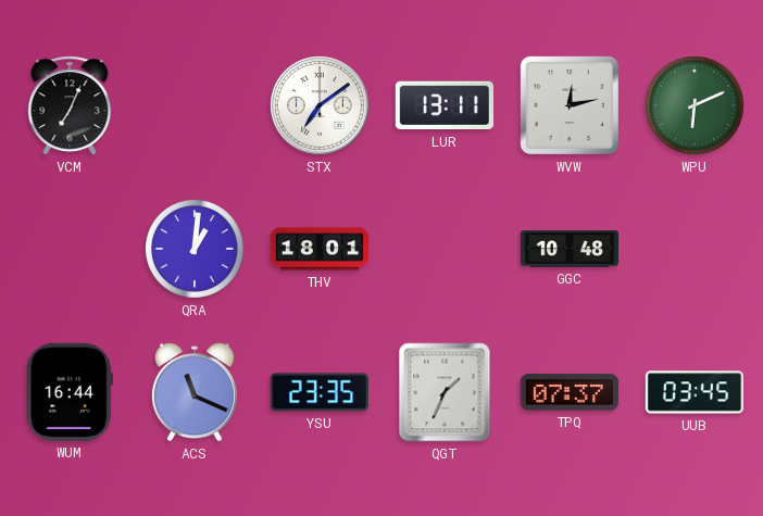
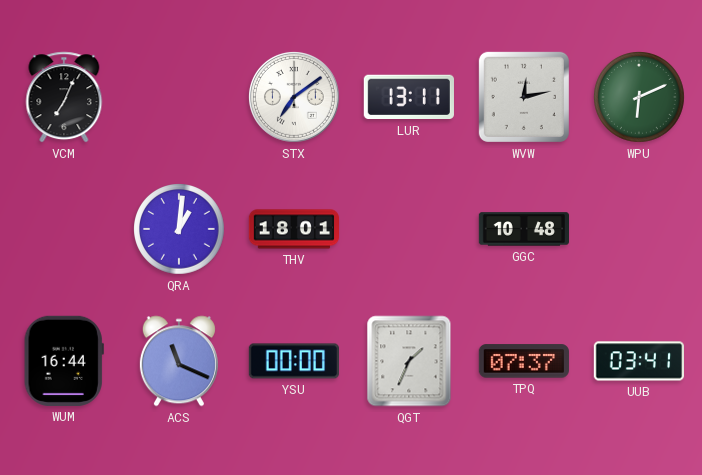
YSU: 23:35 -> 00:00 (293, 361)
UUB: 03:45 -> 03:41 (638, 361)
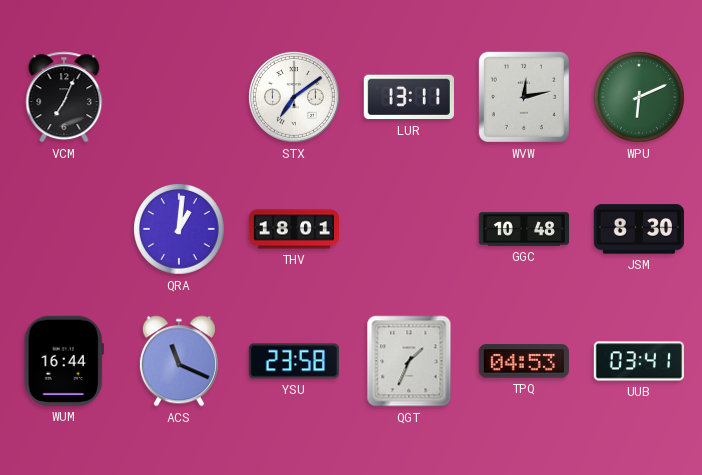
JSM: none -> 8:30 (638, 229)
YSU: 00:00 -> 23:58 (293, 361)
TPQ: 07:37 -> 04:53 (524, 361)
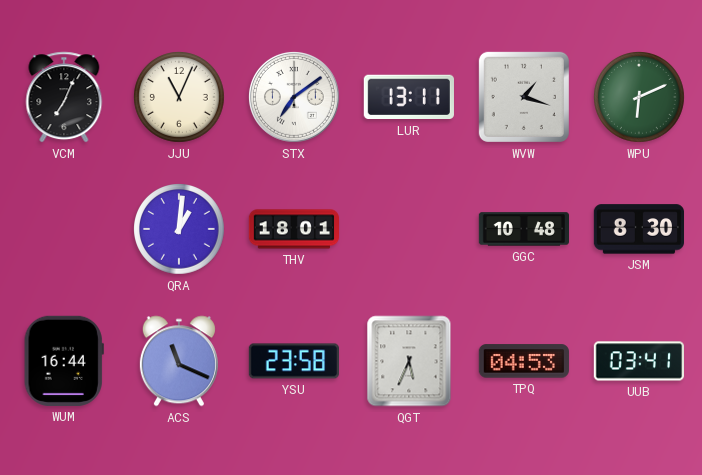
JJU: none -> 11:04 (180, 98)
WVW: 12:13 -> 1:18 (524, 97)
QGT: 1:34 -> 5:34 (409, 361)
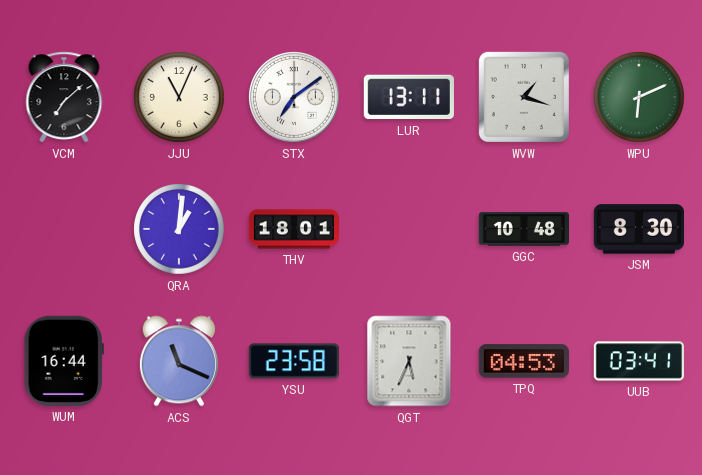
VCM: 7:04 -> 7:08 (64, 97)
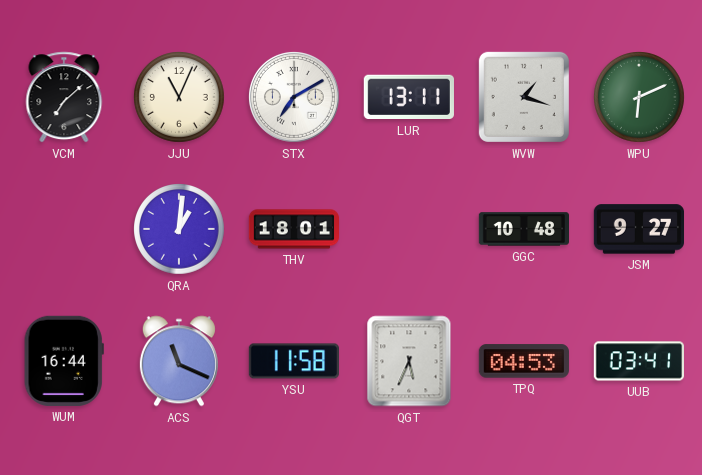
STX: 7:09 -> 7:10 (294, 97)
JSM: 8:30 -> 9:27 (638, 229)
YSU: 23:58 -> 11:58 (293, 361)
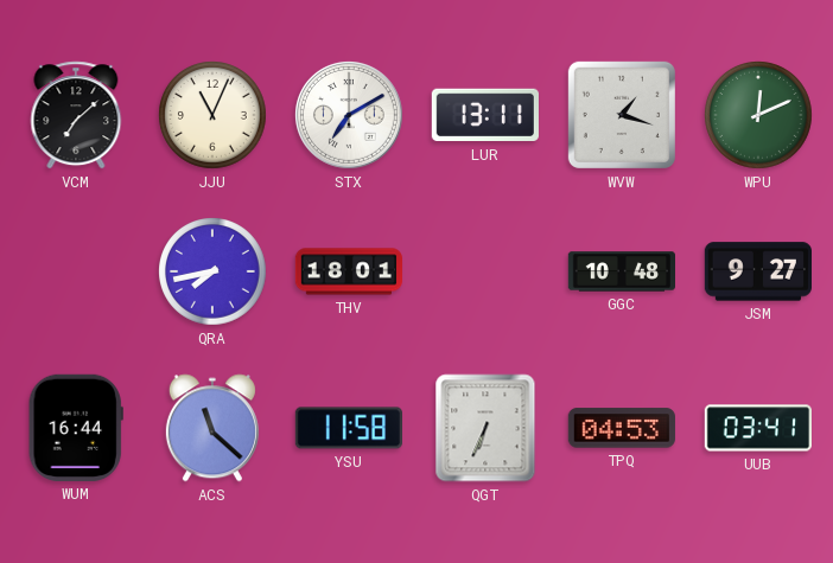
WPU: 6:11 -> 12:11 (759, 116)
QRA: 1:01 -> 7:43 (214, 273)
ACS: 11:19 -> 11:22 (212, 428)
QGT: 5:34 -> 6:34 (485, 428)
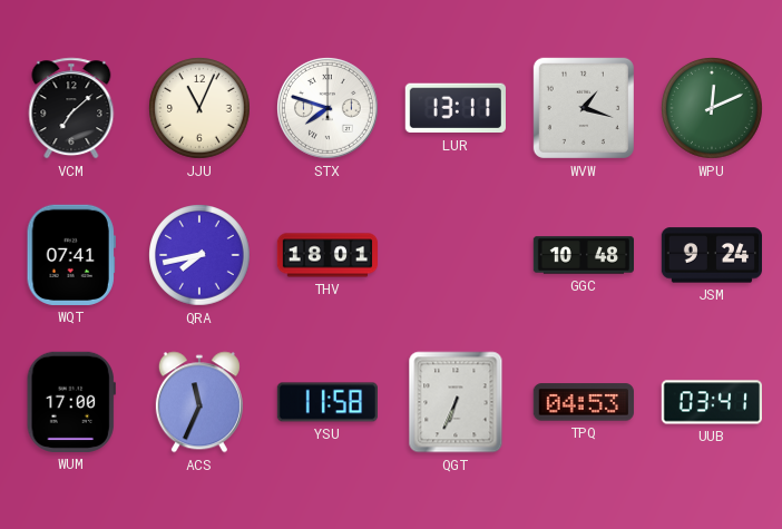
STX: 7:10 -> 7:48 (328, 108)
WQT: none -> 07:41 (71, 255)
JSM: 9:27 -> 9:24 (711, 255)
WUM: 16:44 -> 17:00 (71, 402)
ACS: 11:22 -> 11:34 (199, 402)
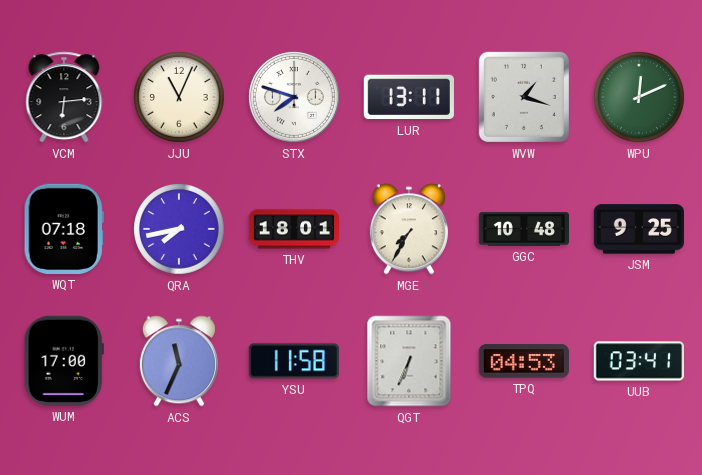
VCM: 7:08 -> 6:14 (64, 97)
WQT: 07:41 -> 07:18 (64, 229)
MGE: none -> 7:35 (409, 229)
JSM: 9:24 -> 9:25 (638, 229)
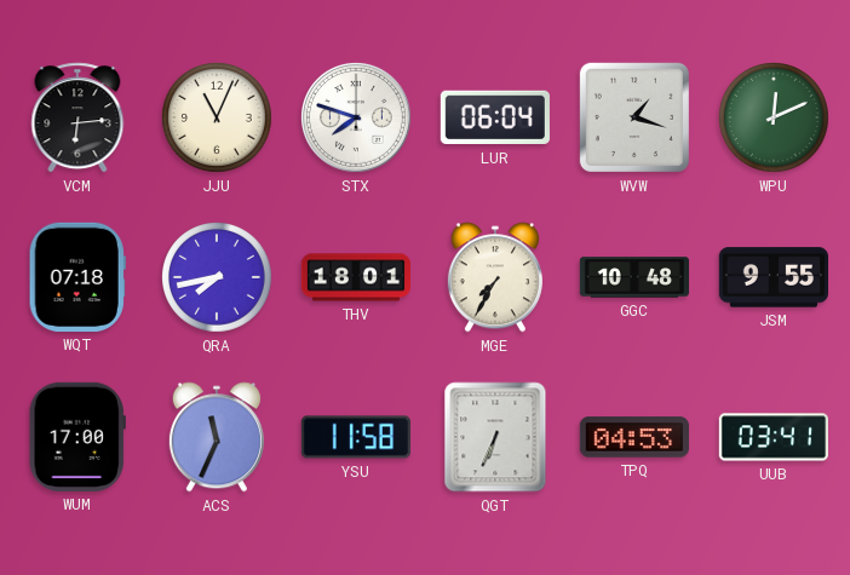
LUR: 13:11 -> 06:04 (495, 117)
JSM: 9:25 -> 9:55 (773, 277)
